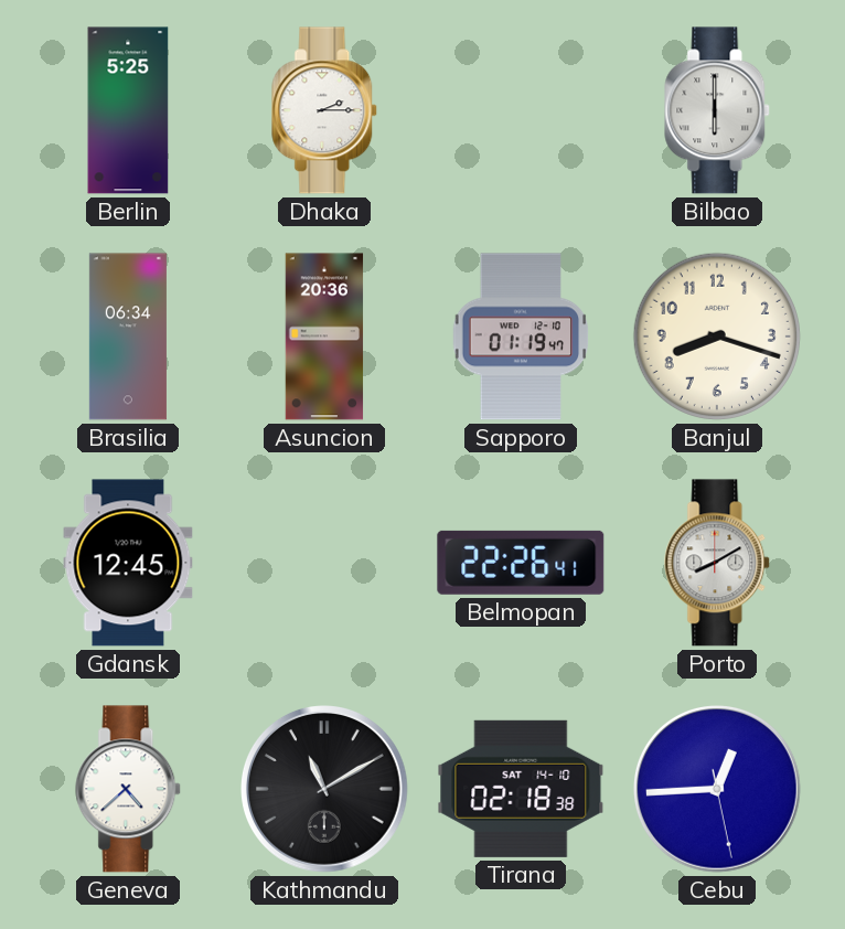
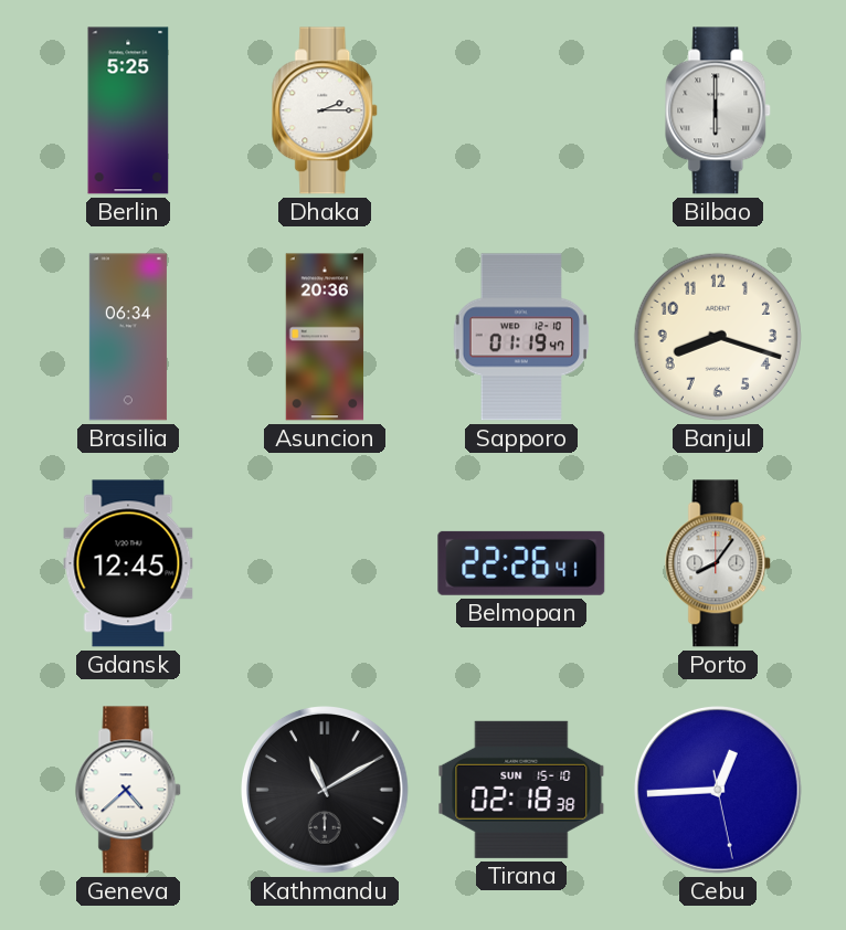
Porto: 8:10 -> 8:06 (719, 563)
Tirana date: SAT 14-10 -> SUN 15-10 (521, 790)
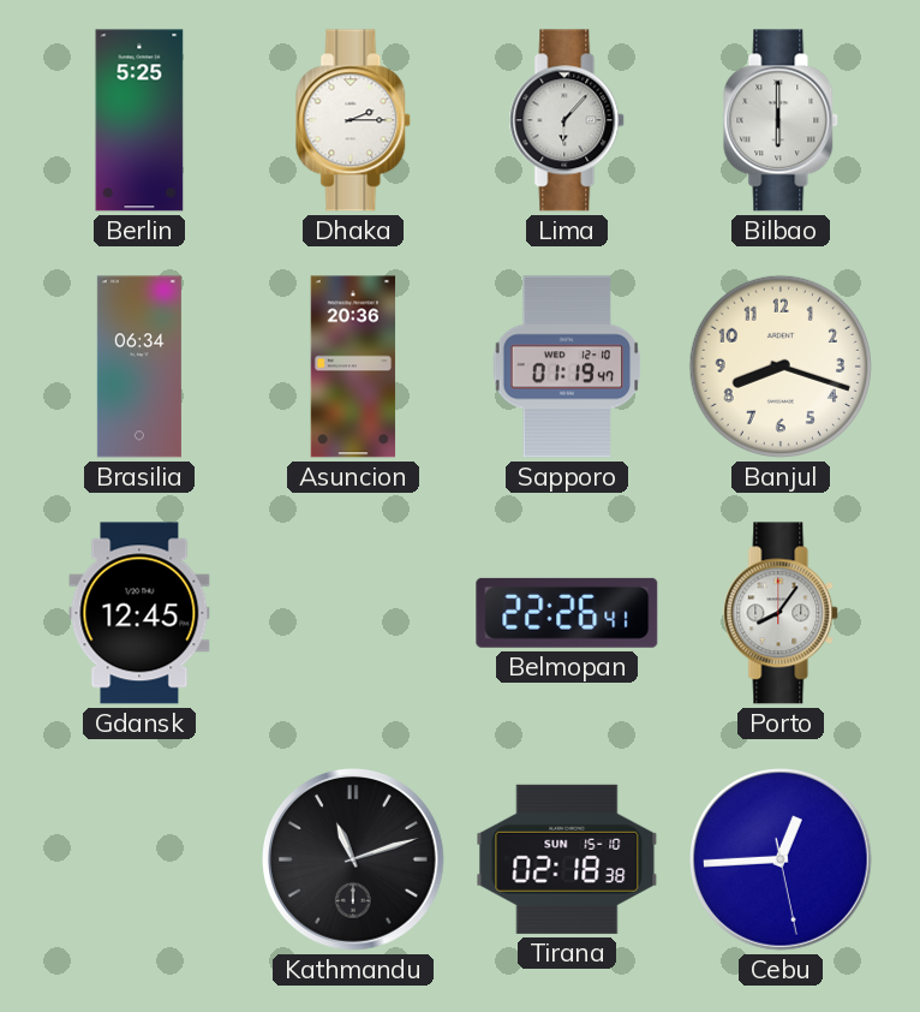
Lima: none -> 6:07 (568, 120)
Geneva: 4:38 -> none (129, 790)
Kathmandu: 11:10 -> 11:12 (354, 861)
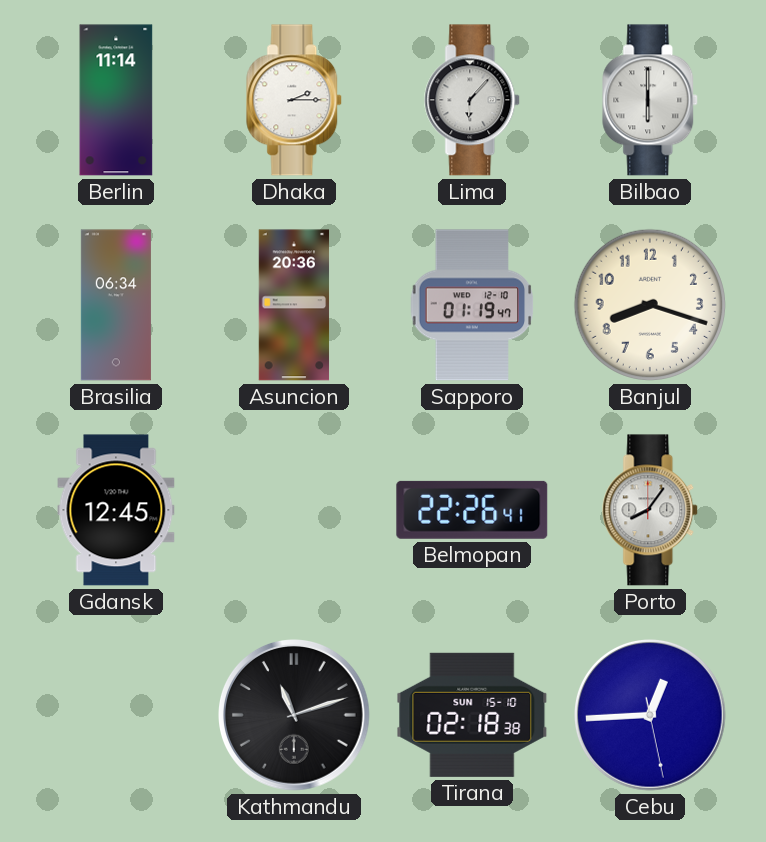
Berlin: 5:25 -> 11:14 (116, 100)
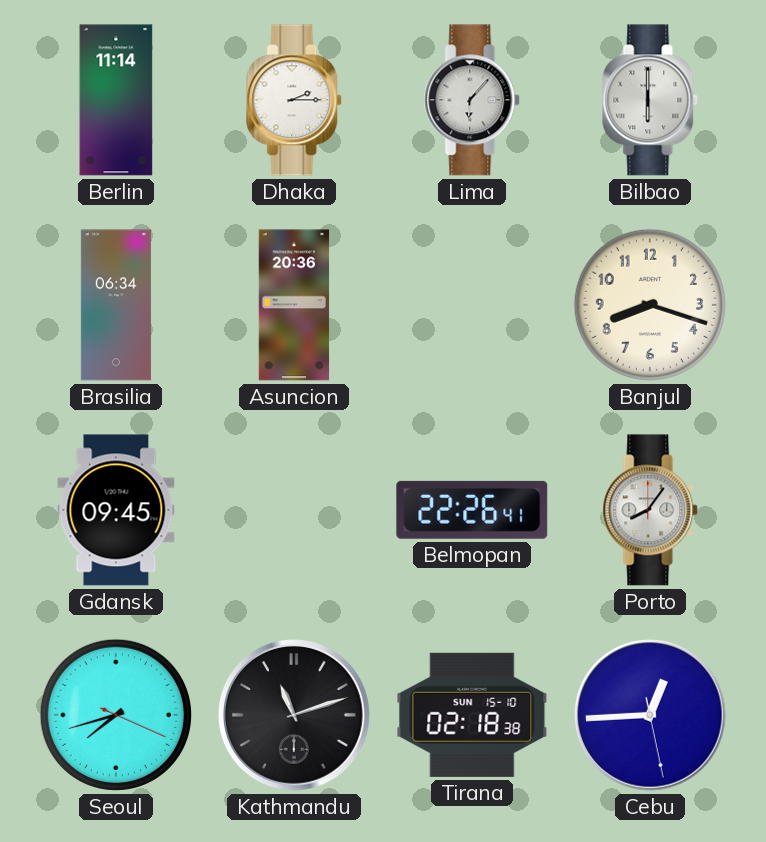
Sapporo: 01:19 -> none (472, 305)
Gdansk: 12:45 -> 09:45 (116, 510)
Seoul: none -> 7:42 (116, 715)
